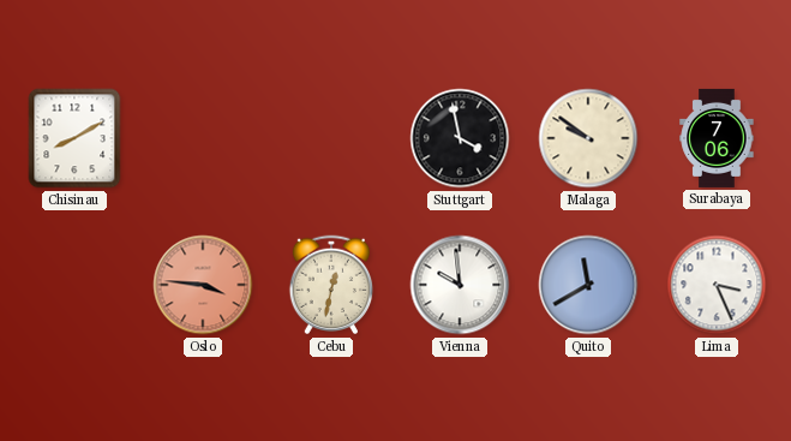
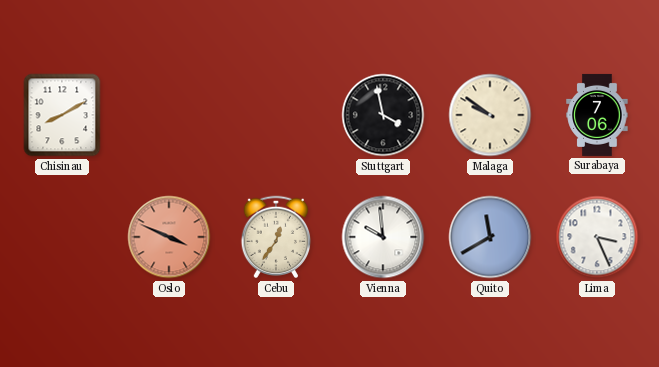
Oslo: 3:46 -> 3:49 (169, 237)
Cebu: 12:32 -> 12:36 (276, 237)
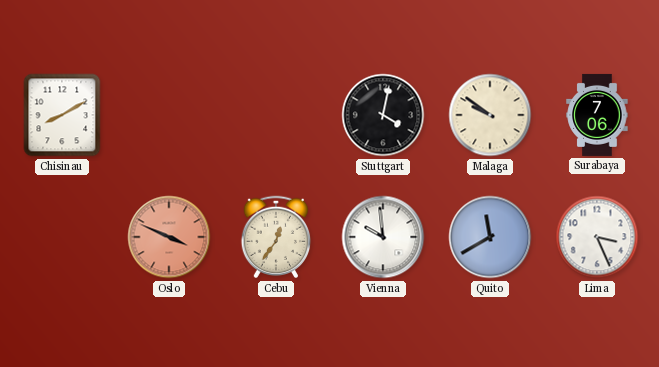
Stuttgart: 3:58 -> 4:02 (383, 115)
